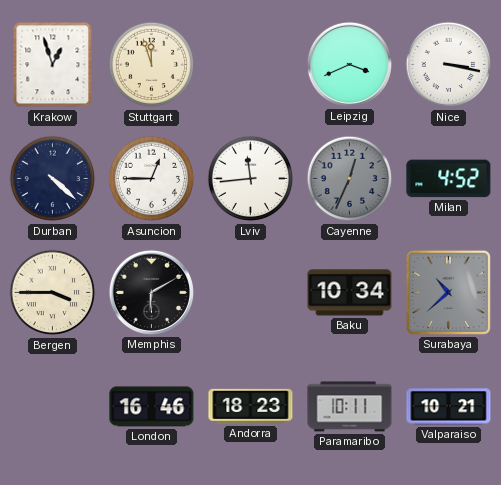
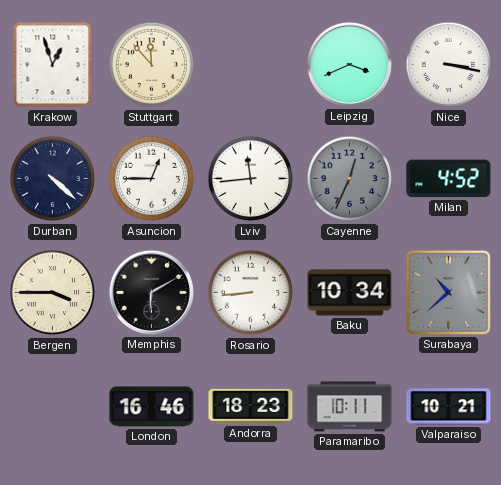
Stuttgart: 11:57 -> 11:53 (152, 65)
Rosario: none -> 8:44 (251, 293)
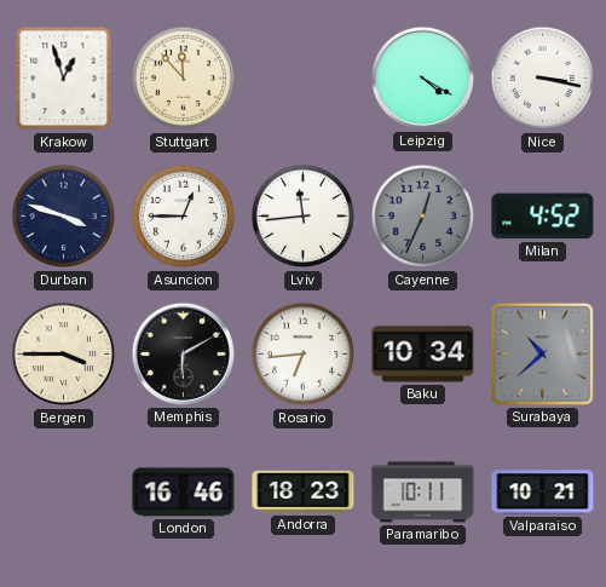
Leipzig: 3:41 -> 4:20 (422, 77)
Durban: 4:22 -> 3:48 (64, 217)
Rosario: 8:44 -> 6:44 (304, 355)
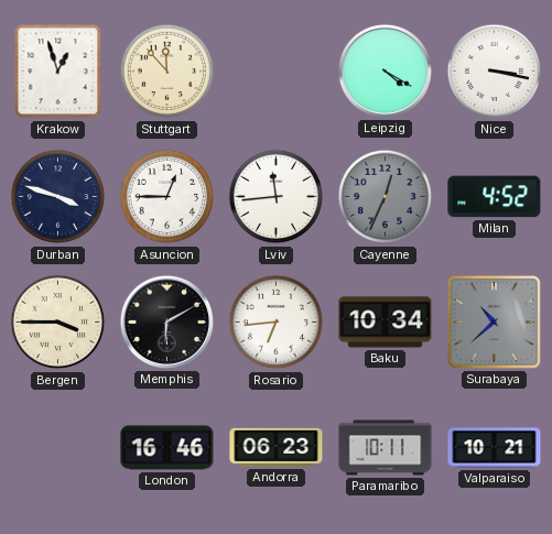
Andorra: 18:23 -> 06:23 (277, 447)
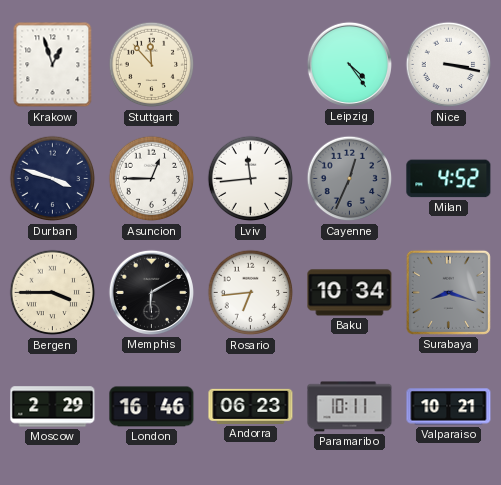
Leipzig: 4:20 -> 4:24 (349, 64)
Surabaya: 10:38 -> 8:18 (448, 292)
Moscow: none -> 2:29 (53, 407)
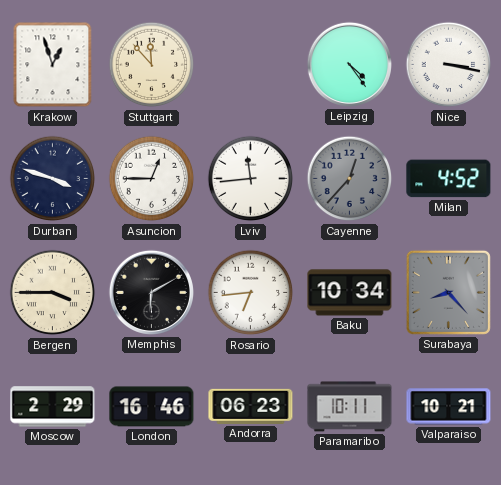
Cayenne: 12:34 -> 12:37 (350, 179)
Surabaya: 8:18 -> 8:23 (448, 292)
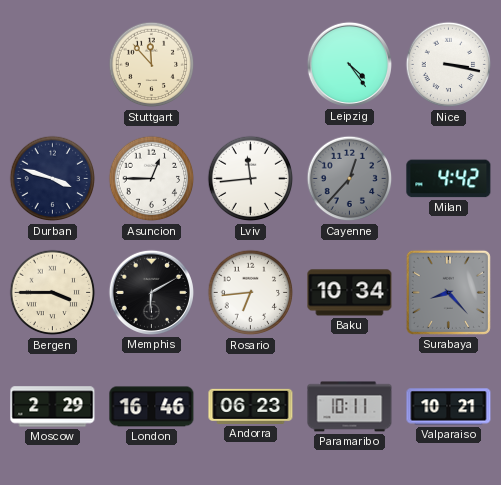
Krakow: 12:57 -> none (53, 65)
Milan: 4:52 -> 4:42 (449, 179)
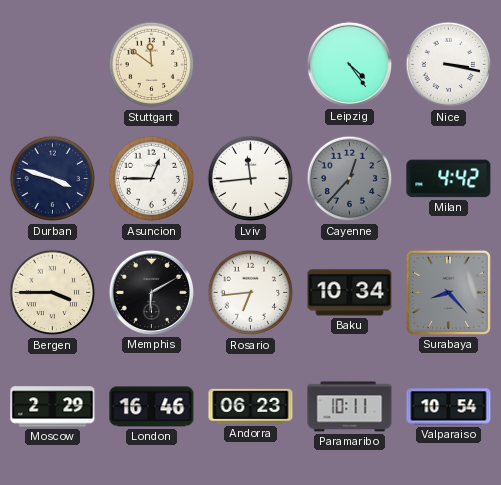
Stuttgart: 11:53 -> 11:51 (152, 65)
Valparaiso: 10:21 -> 10:54 (449, 407)
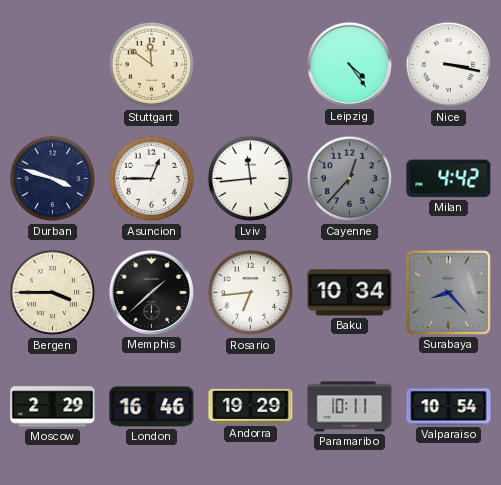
Memphis: 6:10 -> 1:38 (151, 292)
Andorra: 06:23 -> 19:29 (251, 406)
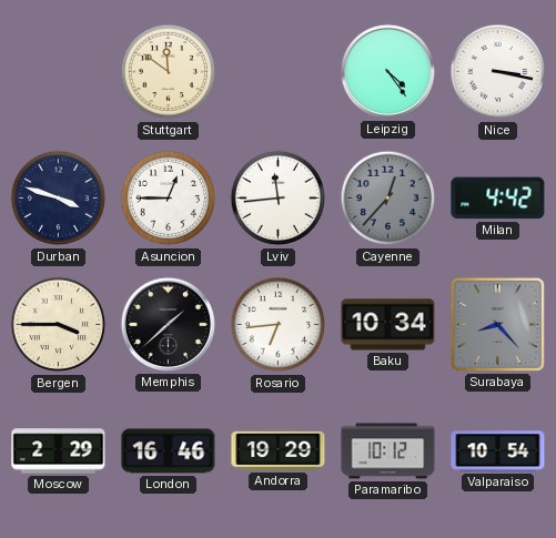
Paramaribo: 10:11 -> 10:12 (388, 451)
